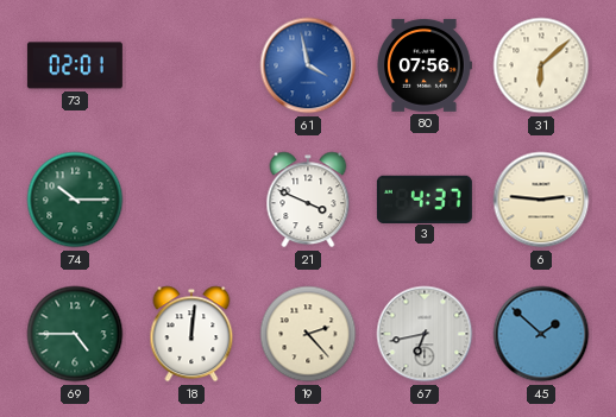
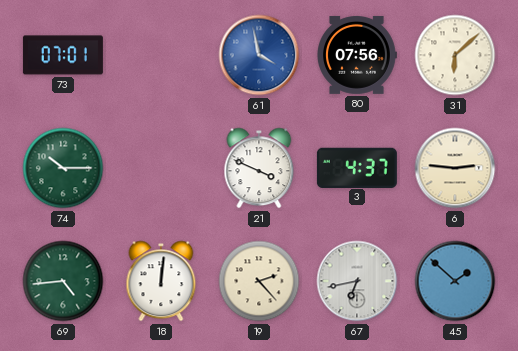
73: 02:01 -> 07:01 (63, 55)
69: 4:45 -> 4:44 (63, 281)
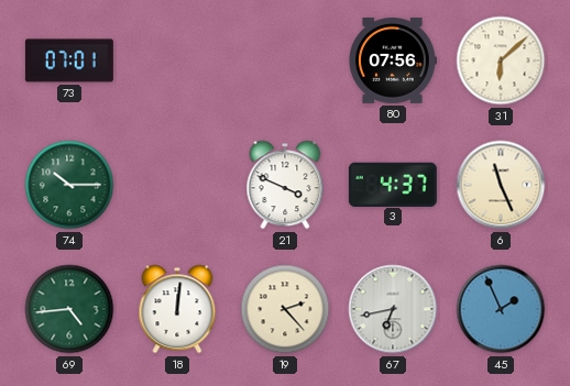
61: 3:58 -> none (259, 55)
6: 2:46 -> 11:26 (501, 185)
45: 1:52 -> 1:56 (501, 309)
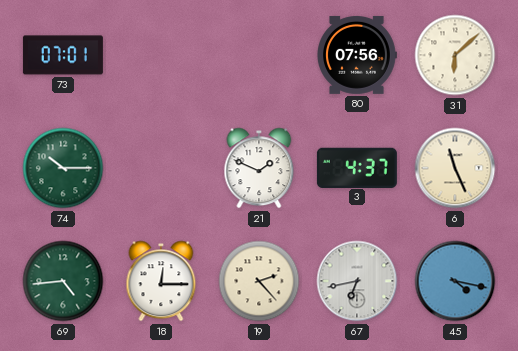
21: 3:49 -> 1:49 (259, 168)
18: 12:01 -> 12:15 (161, 281)
45: 1:56 -> 4:17 (455, 281)
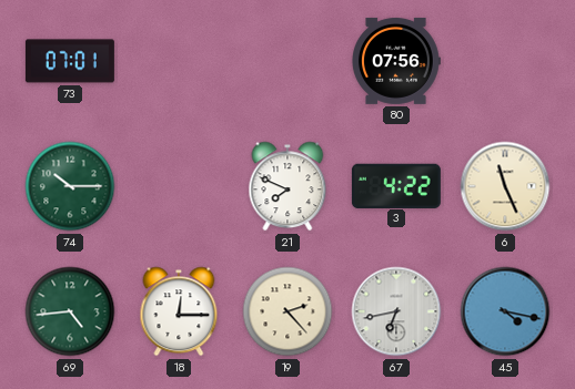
31: 6:08 -> none (455, 55)
21: 1:49 -> 7:49 (287, 186)
3: 4:37 -> 4:22 (396, 185)
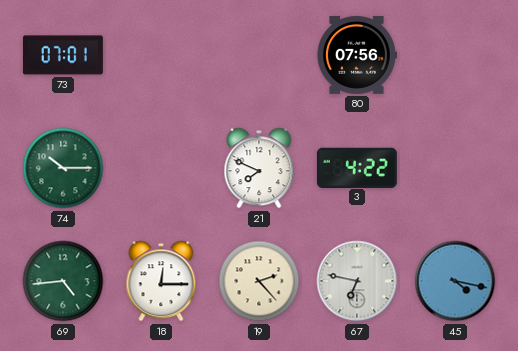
6: 11:26 -> none (505, 186)
67: 6:43 -> 6:47 (357, 281)
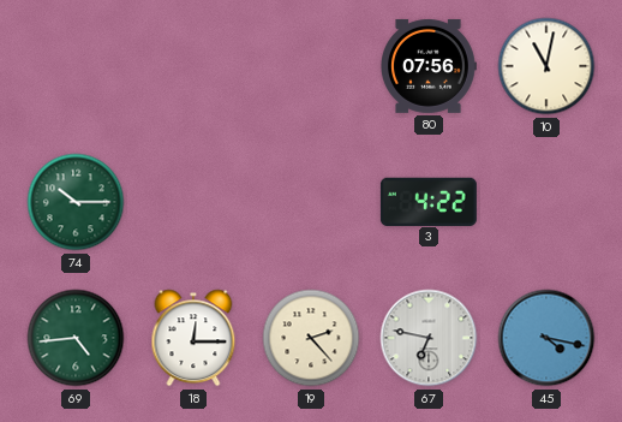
73: 07:01 -> none (63, 55)
10: none -> 11:02 (546, 66)
21: 7:49 -> none (259, 168)
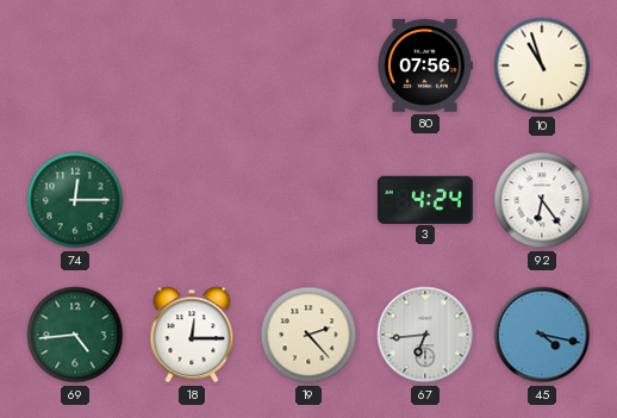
10: 11:02 -> 10:57 (542, 65)
74: 10:15 -> 12:15 (75, 200)
3: 4:22 -> 4:24 (425, 199)
92: none -> 6:24 (542, 200)
67: 6:47 -> 6:44 (425, 335)
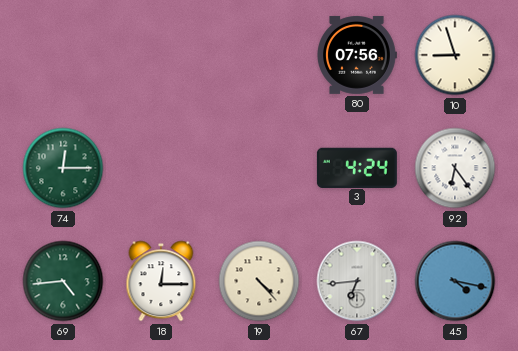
10: 10:57 -> 8:57 (455, 55)
19: 2:23 -> 4:23 (259, 281)
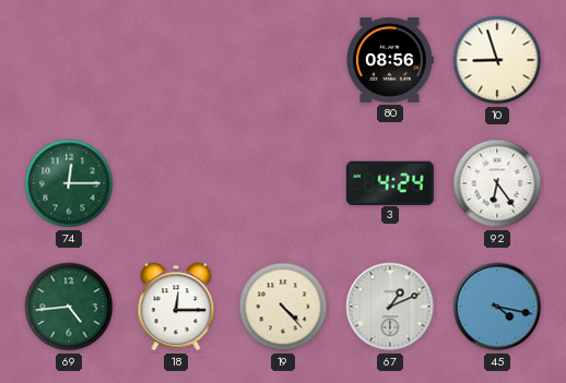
80: 07:56 -> 08:56 (390, 60)
67: 6:44 -> 1:11 (390, 307)
